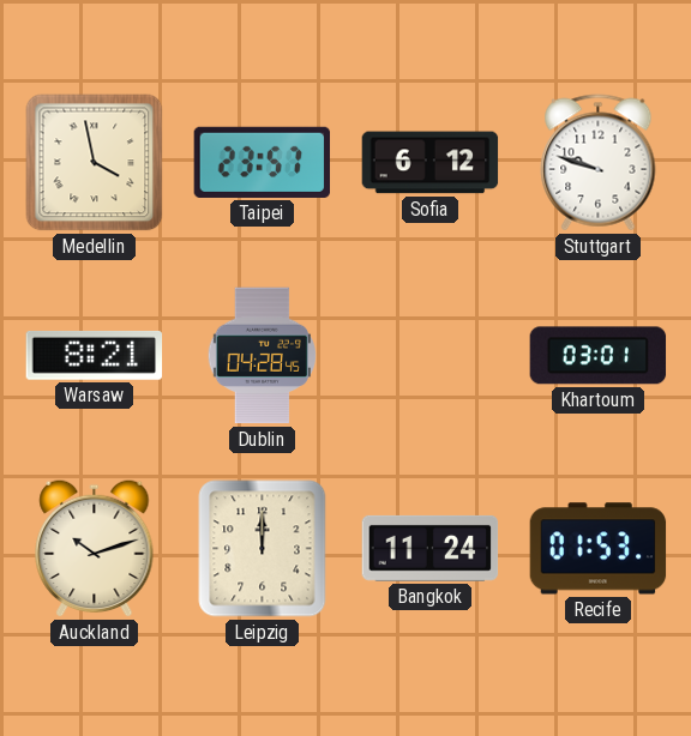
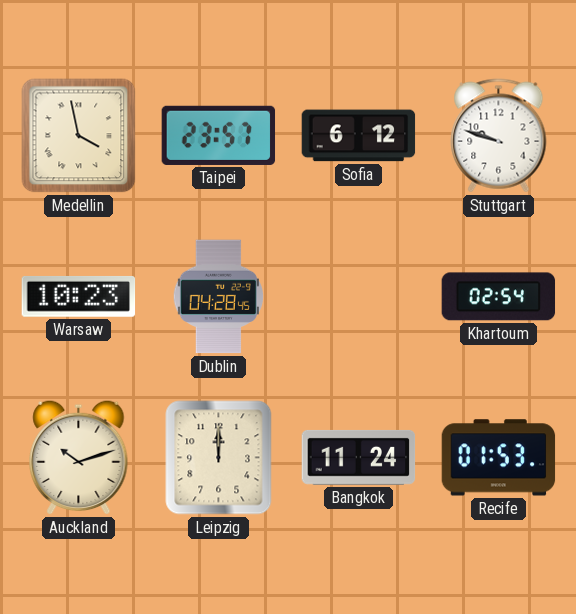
Warsaw: 8:21 -> 10:23 (79, 296)
Khartoum: 03:01 -> 02:54 (499, 297)
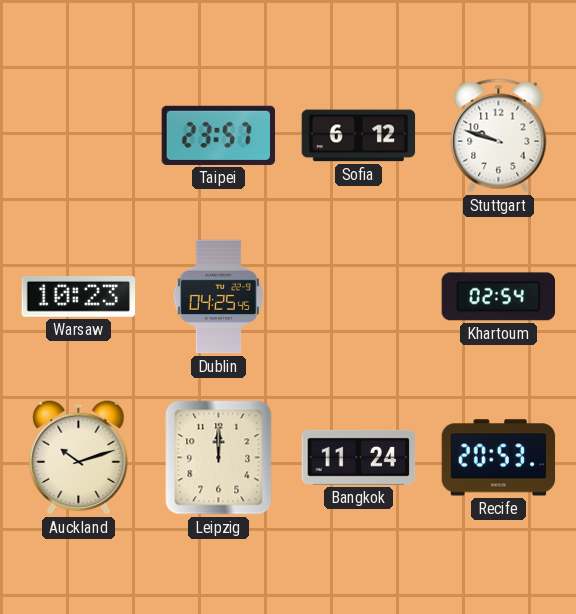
Medellin: 3:58 -> none (79, 136)
Dublin: 04:28 -> 04:25 (218, 297)
Recife: 01:53 -> 20:53 (499, 458)
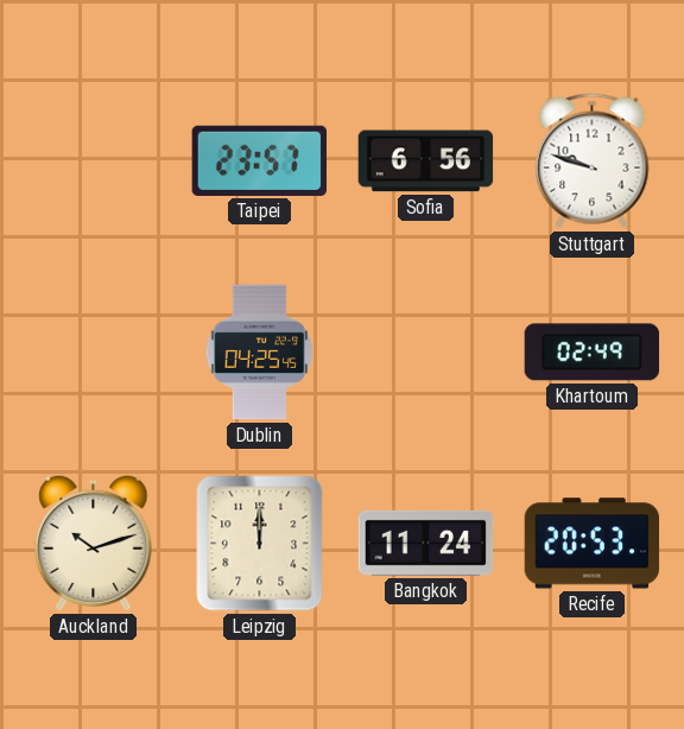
Sofia: 6:12 -> 6:56 (426, 161)
Warsaw: 10:23 -> none (79, 296)
Khartoum: 02:54 -> 02:49 (593, 353)
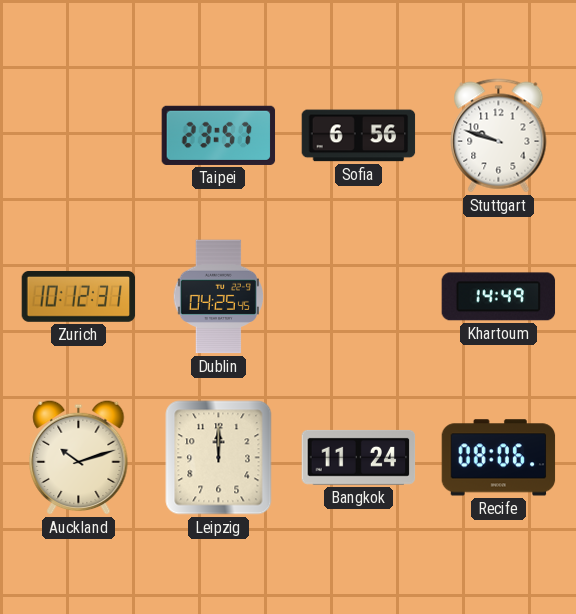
Zurich: none -> 10:12 (79, 296)
Khartoum: 02:49 -> 14:49 (499, 297)
Recife: 20:53 -> 08:06 (499, 458)
